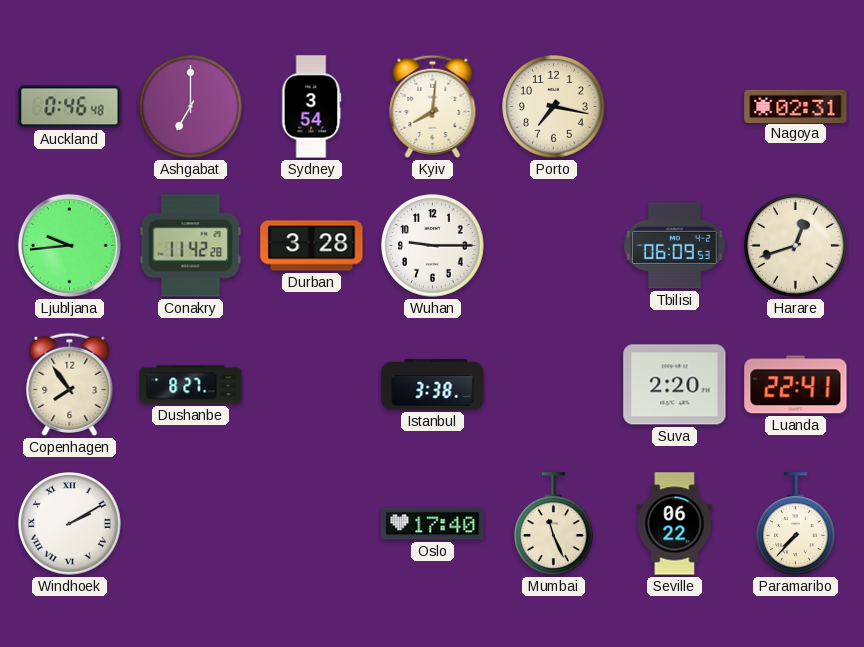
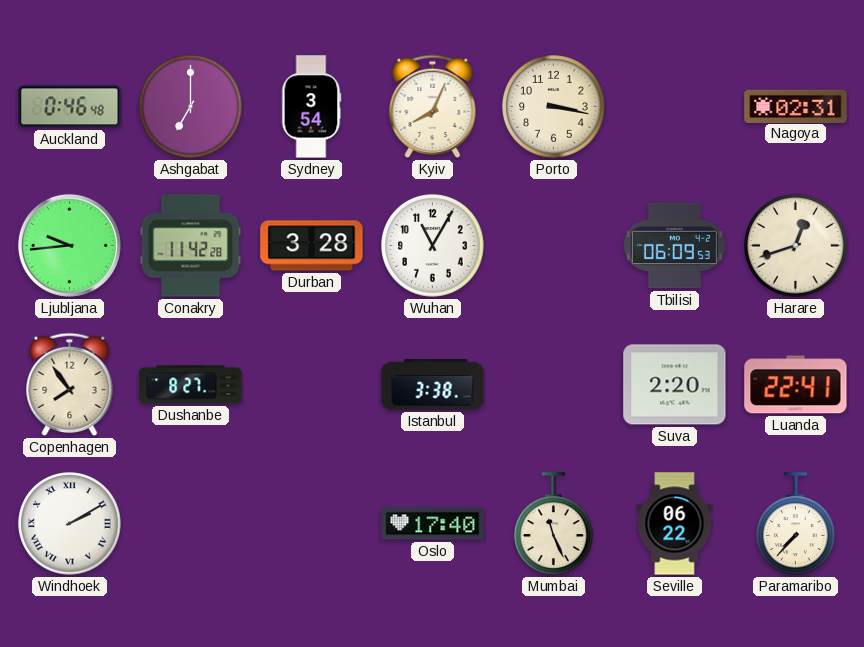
Kyiv: 8:01 -> 8:04 (433, 106)
Porto: 7:17 -> 3:17 (554, 107)
Wuhan: 9:15 -> 11:05 (433, 246)
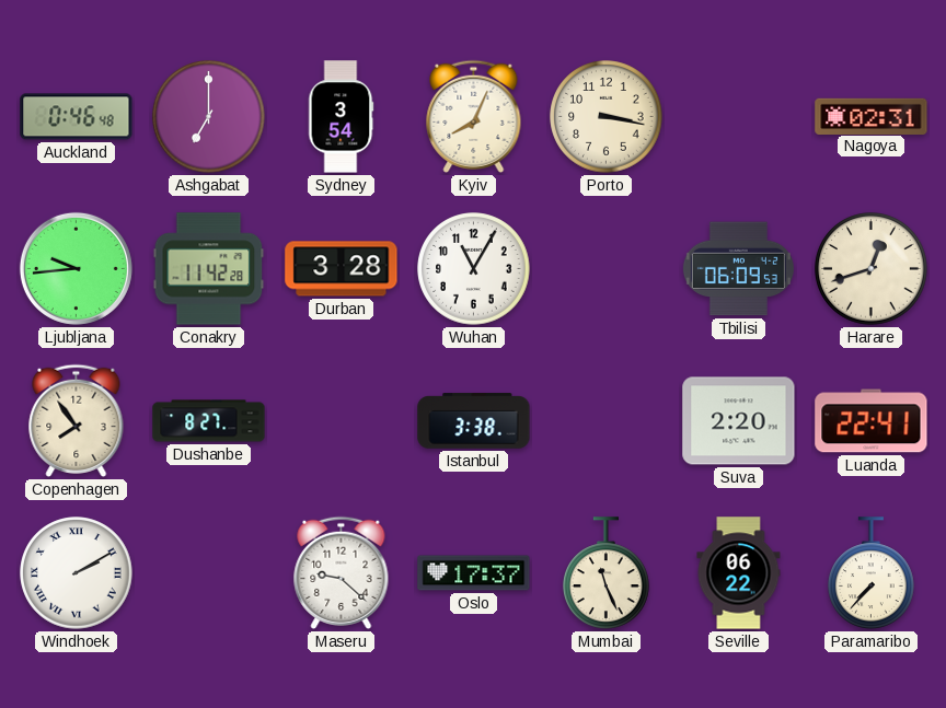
Maseru: none -> 9:22 (342, 572)
Oslo: 17:40 -> 17:37 (474, 573)
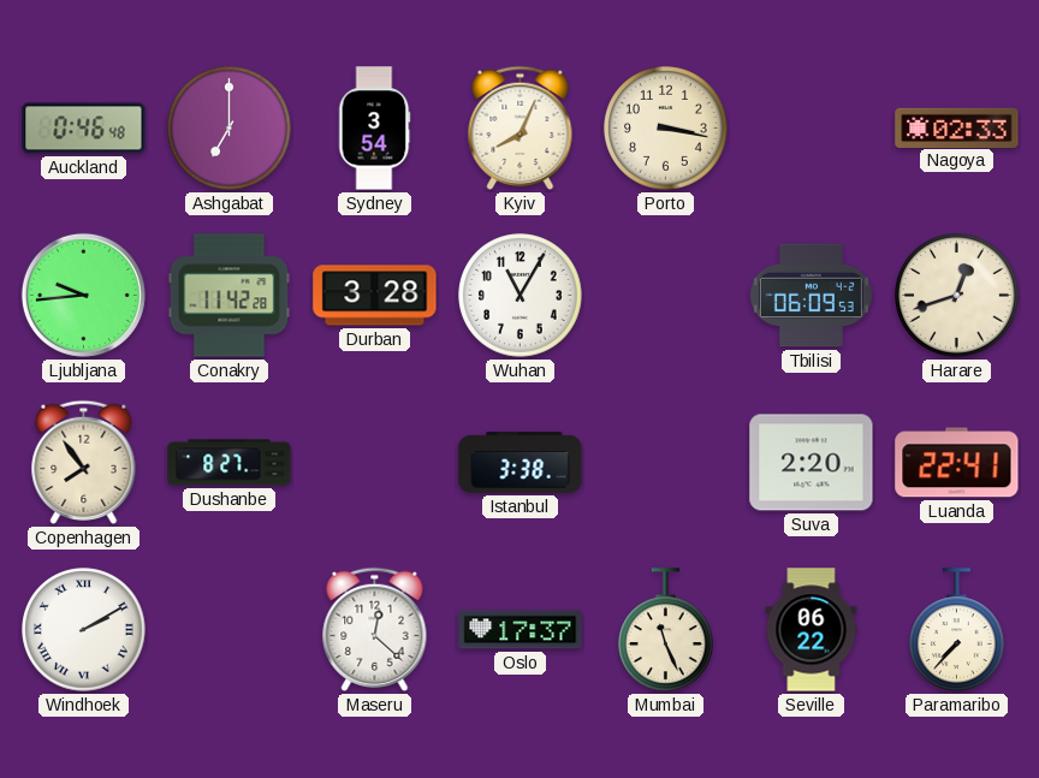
Nagoya: 02:31 -> 02:33 (957, 127)
Maseru: 9:22 -> 12:22 (375, 629)
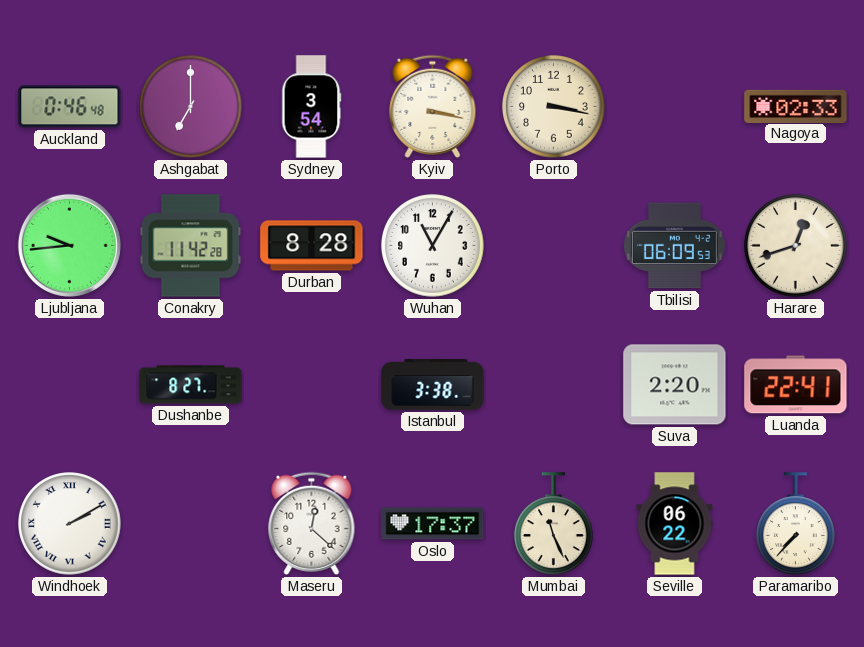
Kyiv: 8:04 -> 3:17 (433, 106)
Durban: 3:28 -> 8:28 (312, 246)
Copenhagen: 7:54 -> none (84, 462)
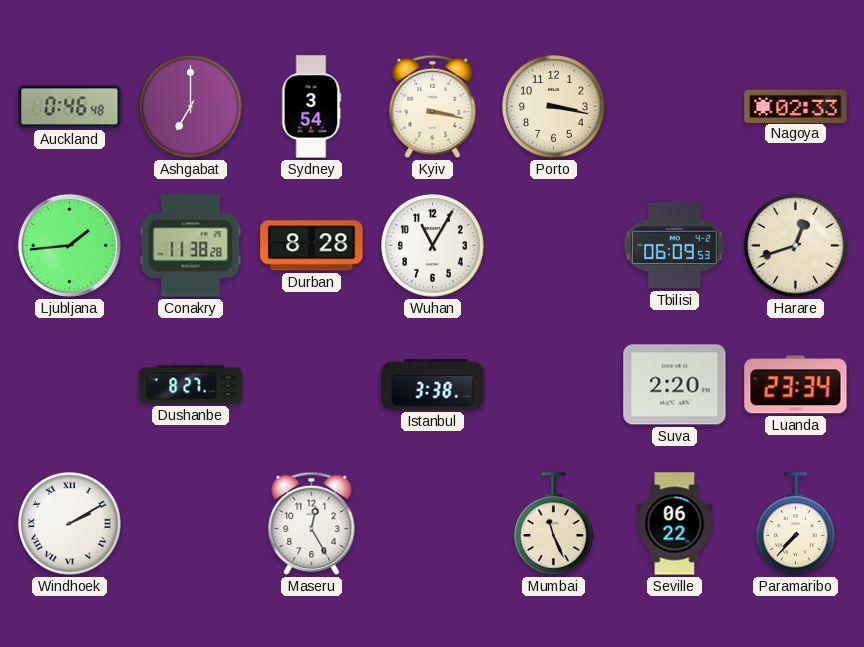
Ljubljana: 9:44 -> 1:44 (69, 245)
Conakry: 11:42 -> 11:38 (191, 246)
Luanda: 22:41 -> 23:34 (796, 385)
Maseru: 12:22 -> 12:25 (312, 523)
Oslo: 17:37 -> none (433, 524)
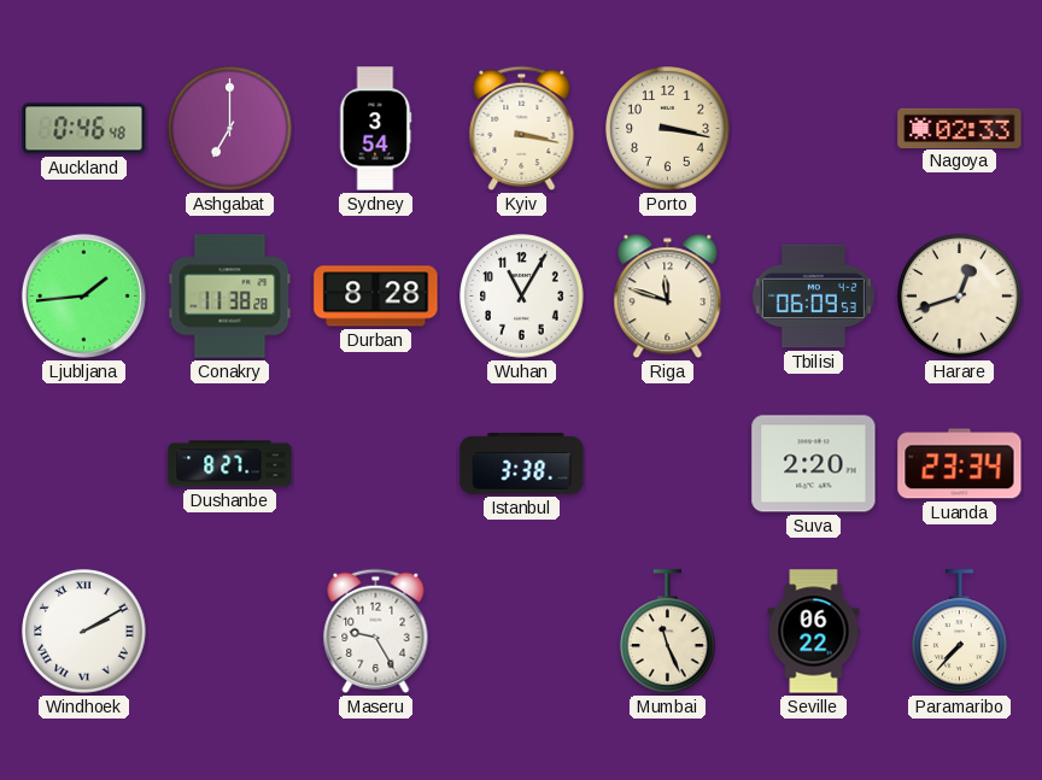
Riga: none -> 11:48 (668, 297)
Maseru: 12:25 -> 9:25 (376, 631)
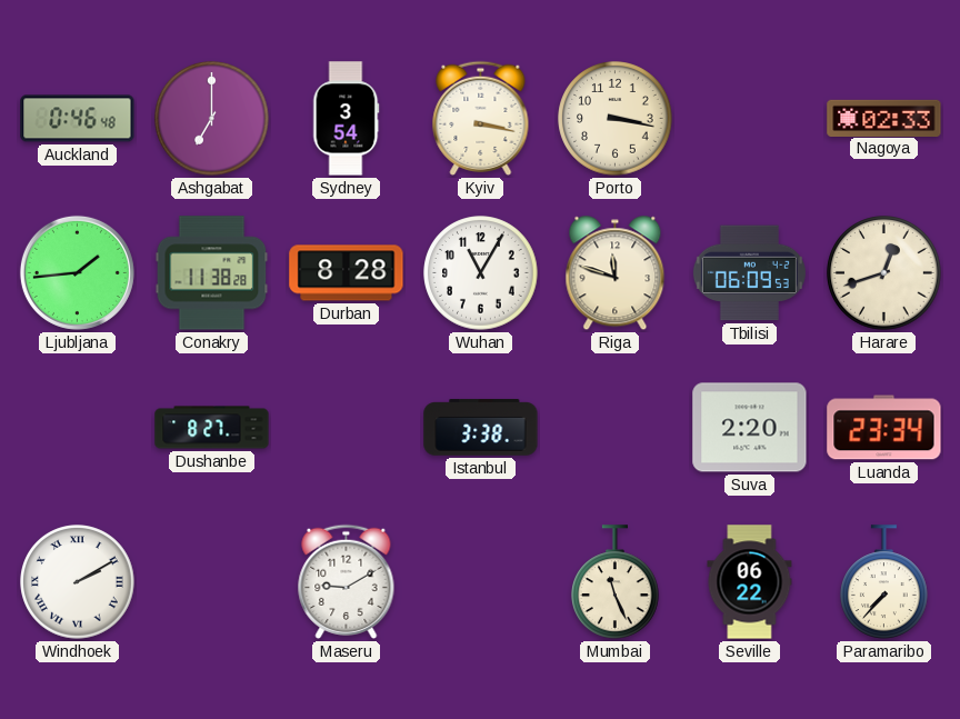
Maseru: 9:25 -> 9:10 (347, 581)
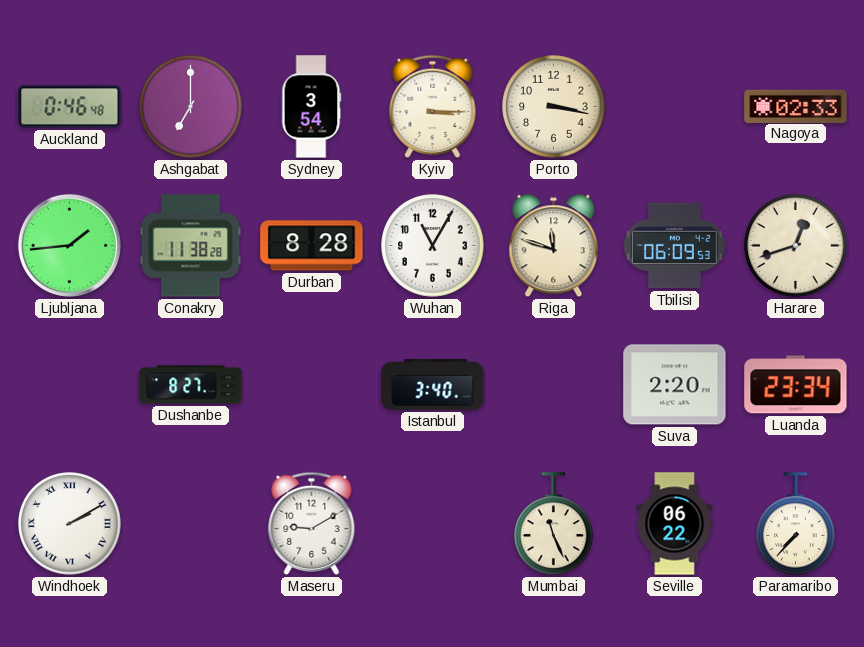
Kyiv: 3:17 -> 3:15 (433, 106)
Istanbul: 3:38 -> 3:40 (433, 385)
